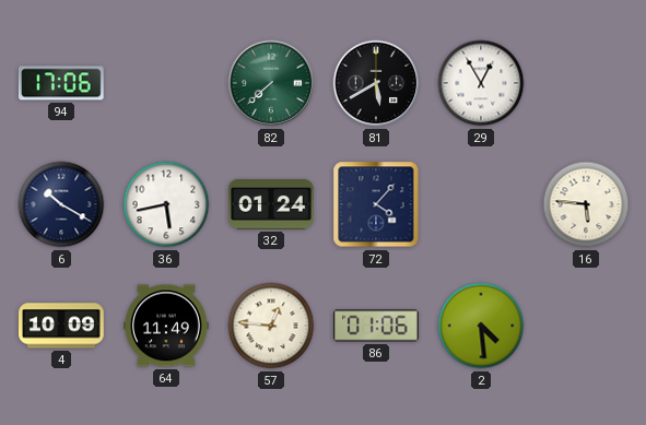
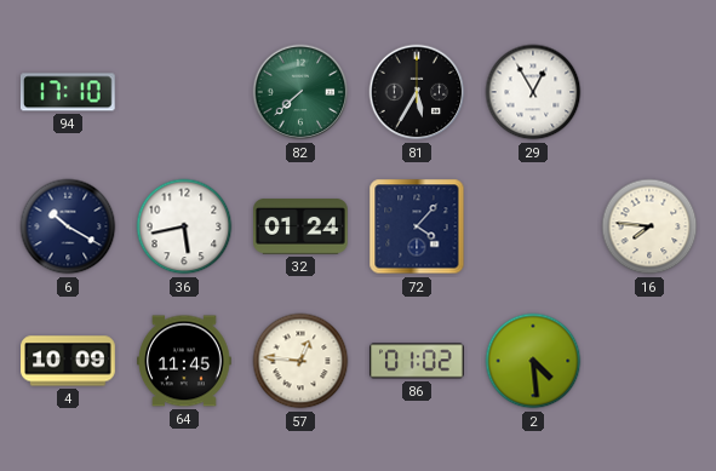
94: 17:06 -> 17:10 (68, 92)
81: 5:40 -> 5:35 (417, 92)
16: 5:46 -> 7:46 (649, 226)
64: 11:49 -> 11:45 (184, 361)
86: 01:06 -> 01:02 (418, 361)
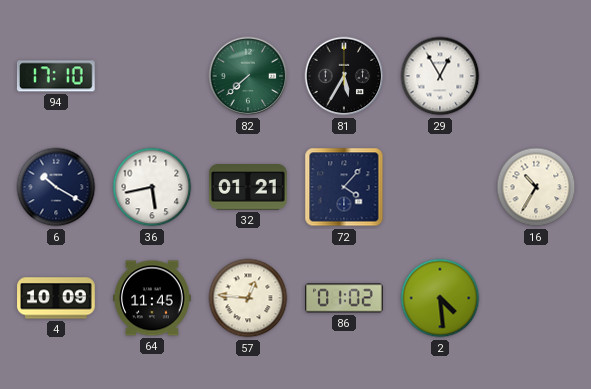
32: 01:24 -> 01:21 (249, 187)
16: 7:46 -> 10:35 (536, 187)
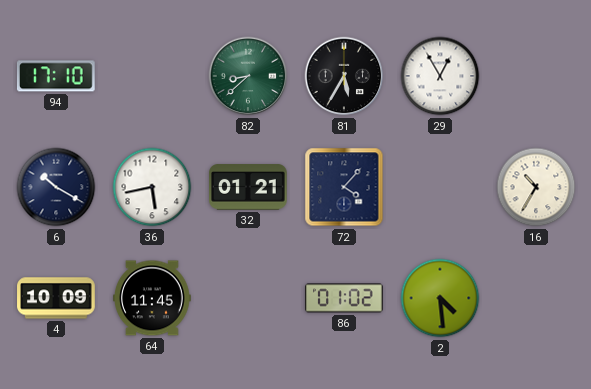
82: 7:38 -> 8:38 (248, 76)
57: 12:46 -> none (248, 298)
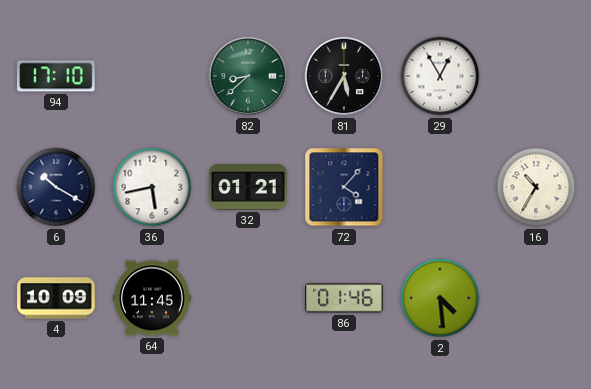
86: 01:02 -> 01:46 (345, 298)
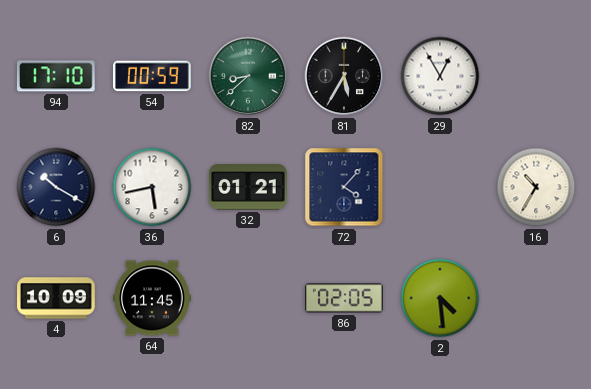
54: none -> 00:59 (152, 76)
86: 01:46 -> 02:05 (345, 298)
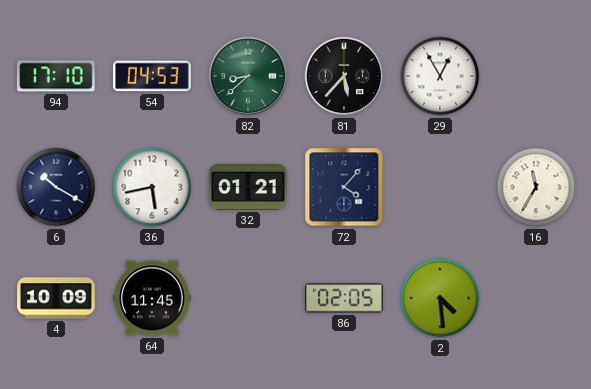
54: 00:59 -> 04:53 (152, 76)
81: 5:35 -> 5:37 (344, 76)
16: 10:35 -> 11:35 (536, 187)
